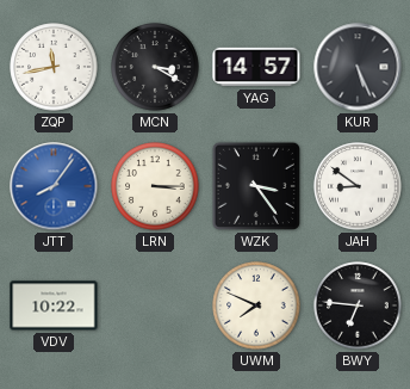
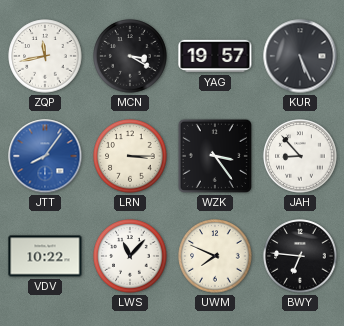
YAG: 14:57 -> 19:57 (215, 56)
JAH: 8:51 -> 8:53 (300, 156)
LWS: none -> 11:07 (130, 256)
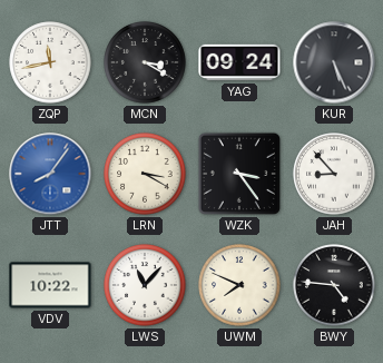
YAG: 19:57 -> 09:24 (239, 62)
LRN: 3:15 -> 3:20 (145, 174)
BWY: 6:46 -> 4:46 (334, 285)
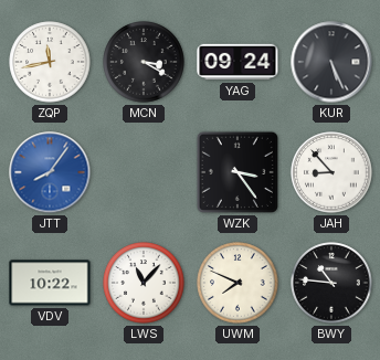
LRN: 3:20 -> none (145, 174)
BWY: 4:46 -> 10:46 (331, 283)
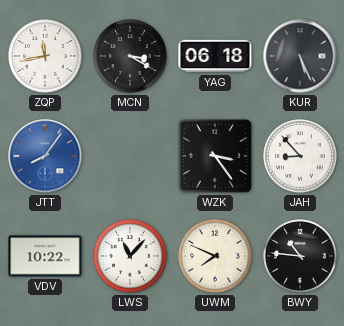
YAG: 09:24 -> 06:18 (215, 56)
